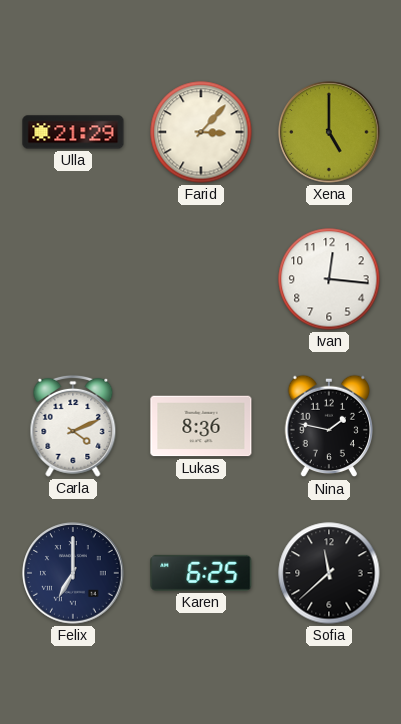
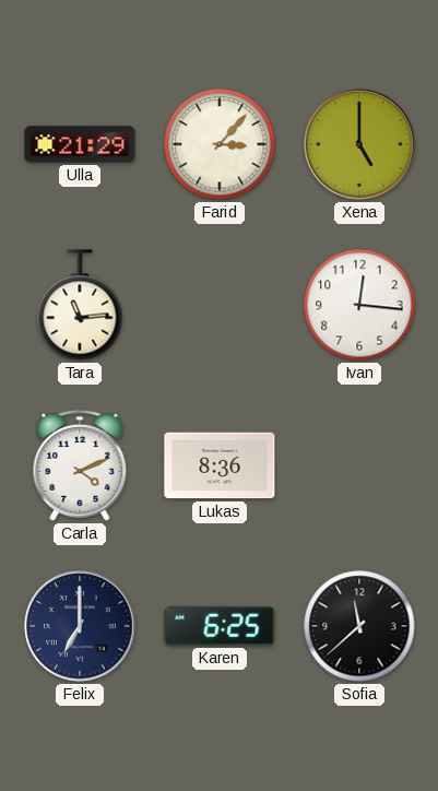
Tara: none -> 11:14 (80, 305)
Nina: 1:47 -> none (328, 426)
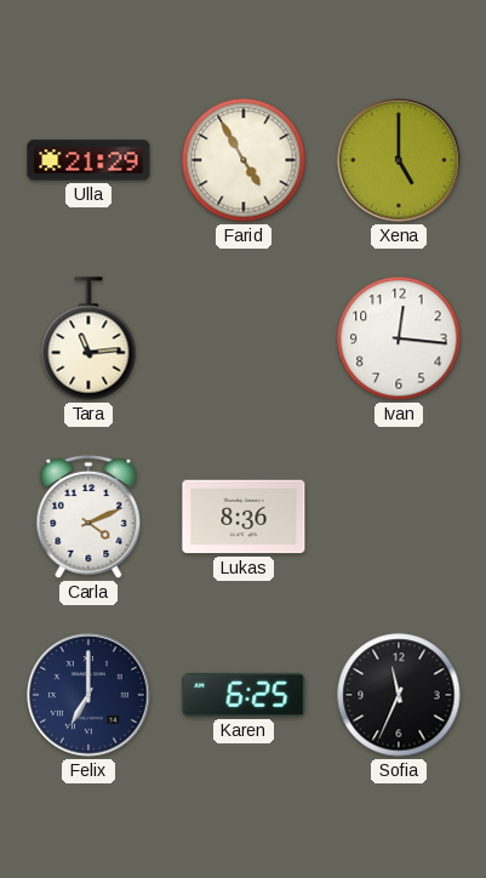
Farid: 3:07 -> 4:55 (244, 160)
Sofia: 11:38 -> 11:34 (399, 695)
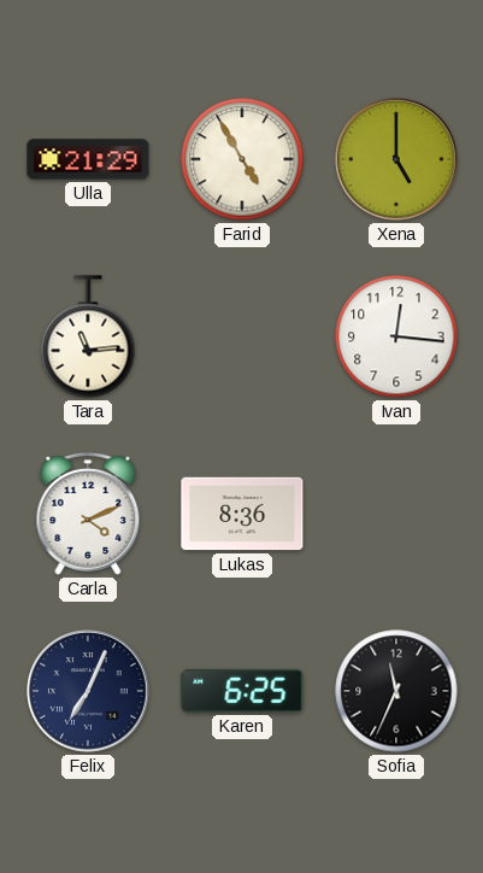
Felix: 7:00 -> 7:04 (88, 691)
